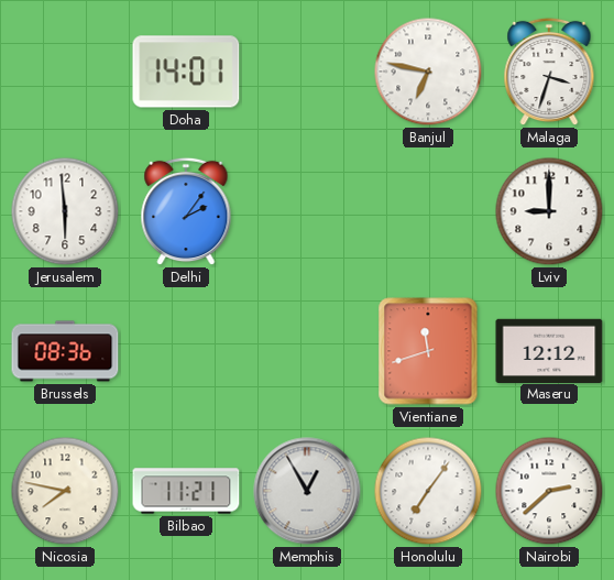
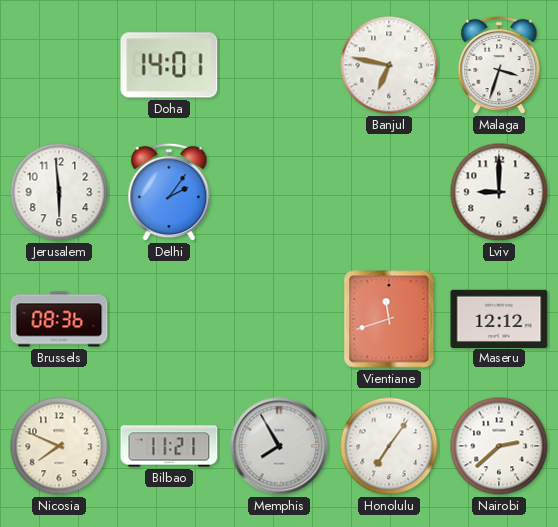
Nicosia: 7:47 -> 7:49 (59, 446)
Memphis: 12:55 -> 7:55 (279, 446)
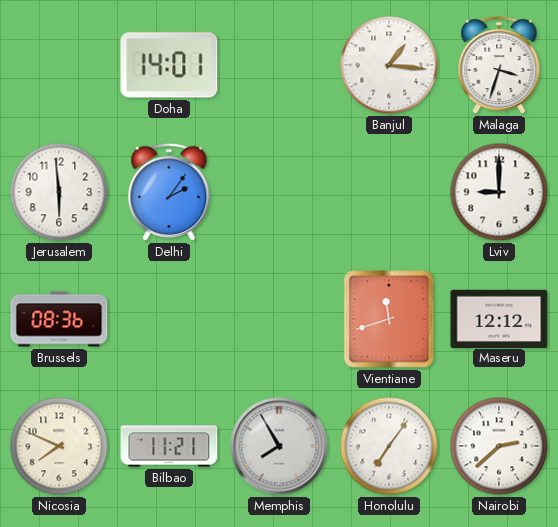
Banjul: 6:47 -> 1:16 (389, 65)
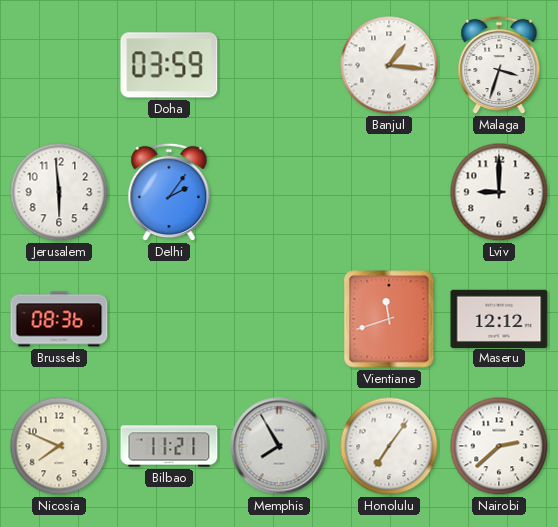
Doha: 14:01 -> 03:59 (169, 65)
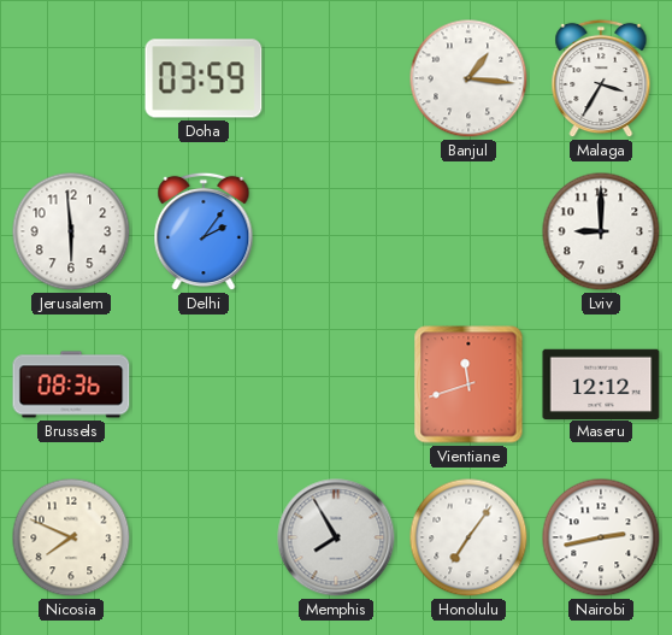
Malaga: 3:33 -> 3:35 (601, 78)
Bilbao: 11:21 -> none (169, 446)
Nairobi: 2:38 -> 2:43 (601, 537)
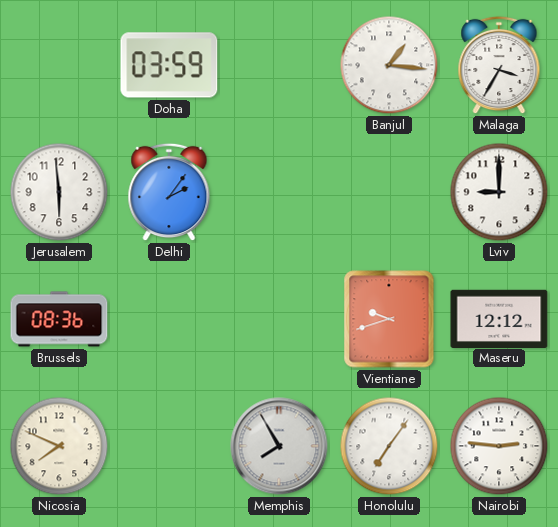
Vientiane: 11:42 -> 9:42 (389, 319)
Nairobi: 2:43 -> 2:46 (499, 446)
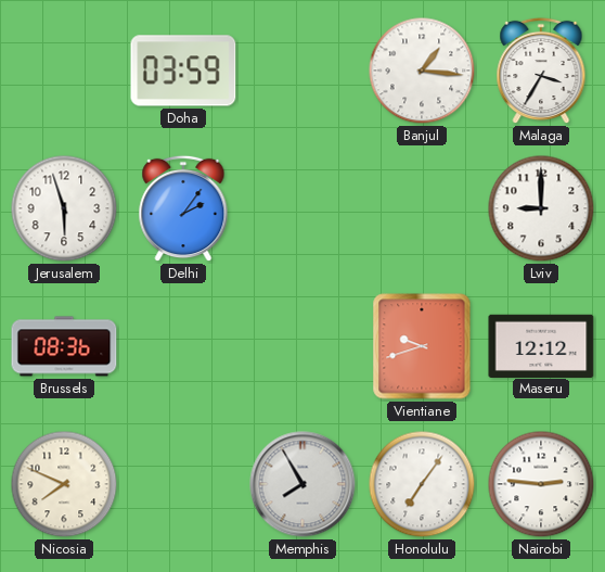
Jerusalem: 5:59 -> 5:57 (64, 208)
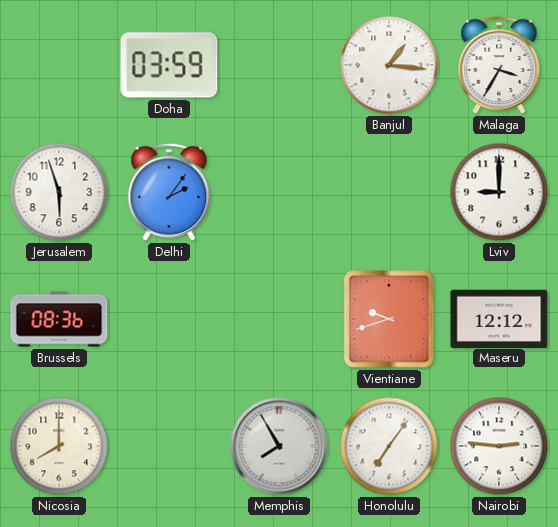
Nicosia: 7:49 -> 8:00 (59, 446)
